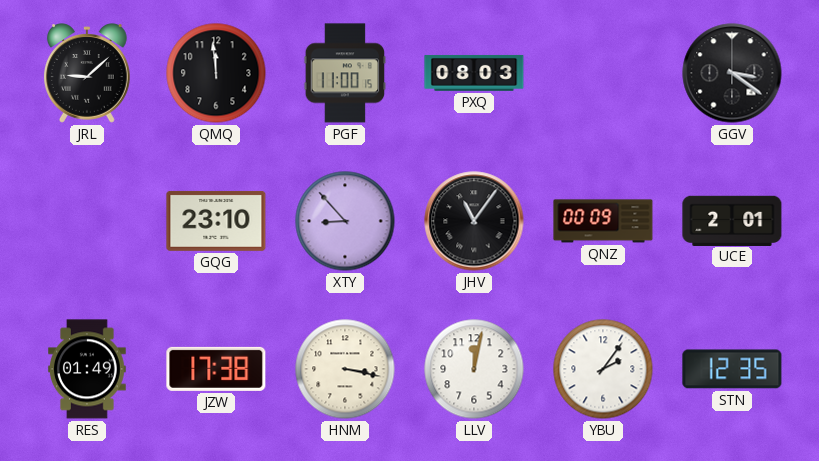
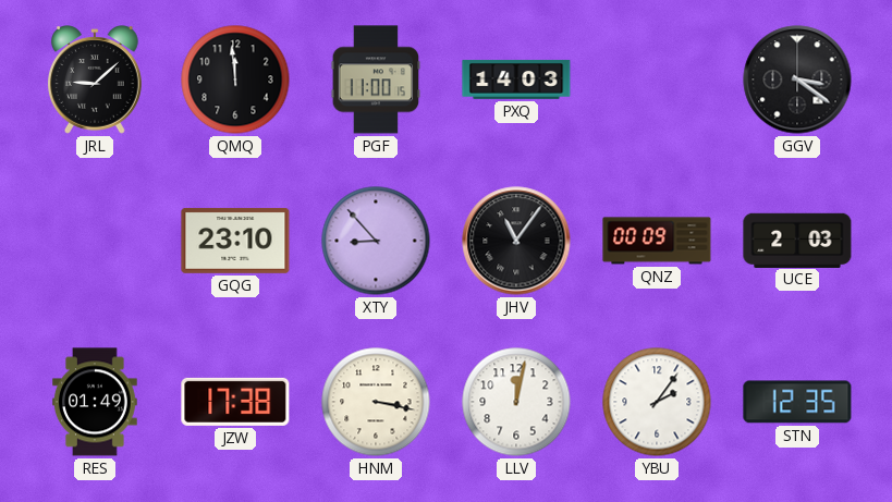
PXQ: 08:03 -> 14:03 (516, 79)
UCE: 2:01 -> 2:03 (797, 240)
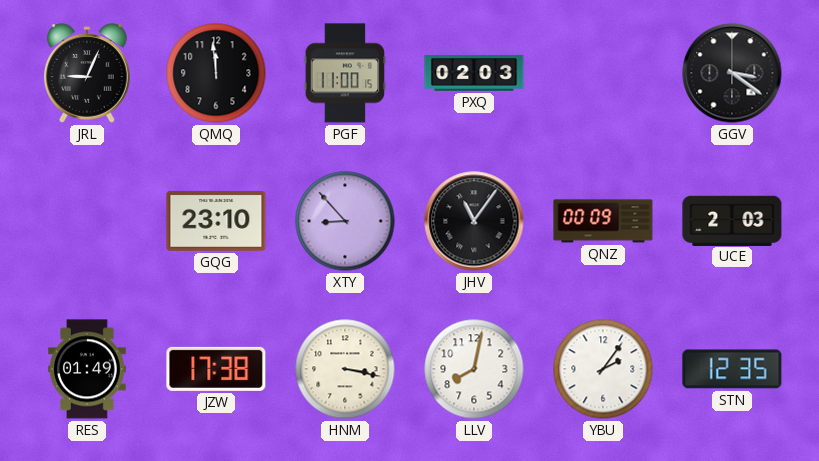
JRL: 9:08 -> 9:04 (87, 73)
PXQ: 14:03 -> 02:03 (474, 73)
LLV: 12:02 -> 8:02 (474, 369)
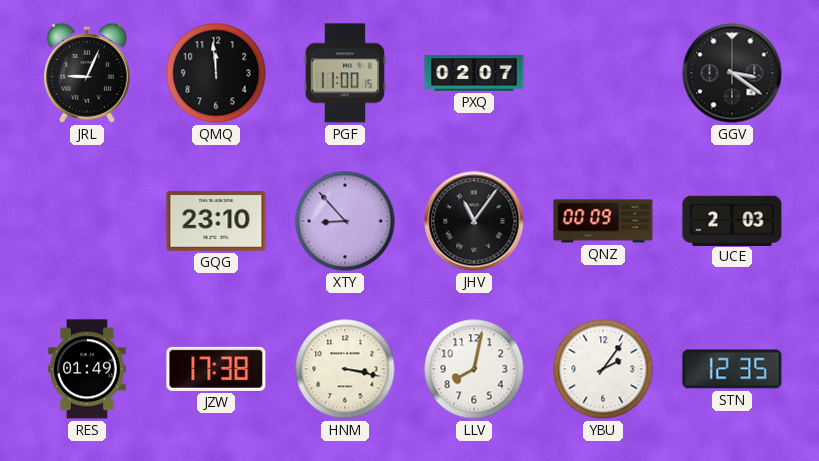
PXQ: 02:03 -> 02:07 (474, 73)
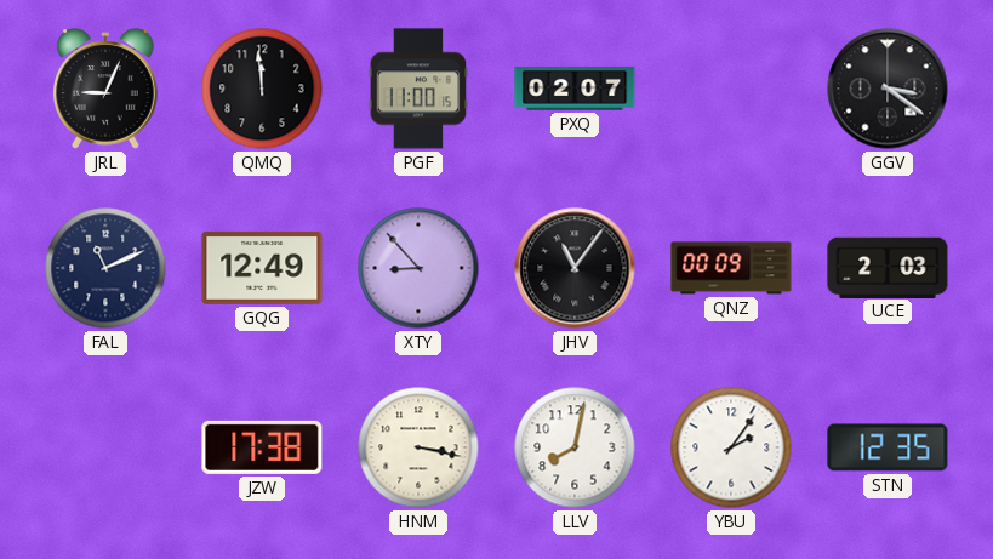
FAL: none -> 11:11 (105, 268)
GQG: 23:10 -> 12:49 (262, 268)
RES: 01:49 -> none (88, 369)
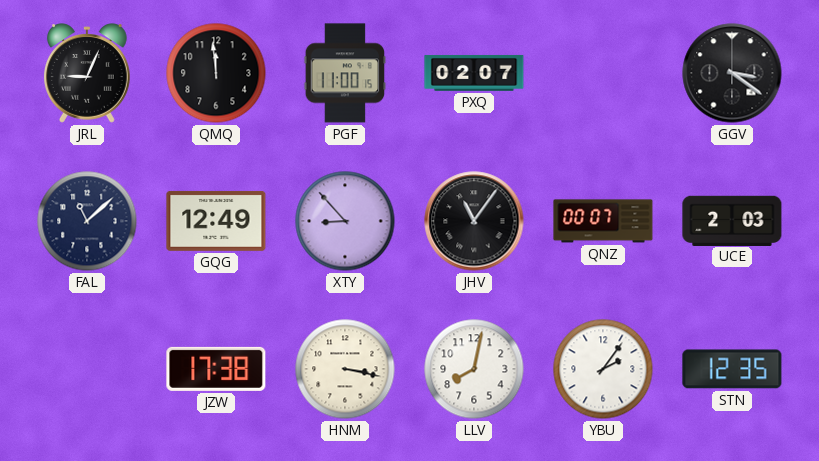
FAL: 11:11 -> 11:08 (87, 221)
QNZ: 00:09 -> 00:07 (603, 221)
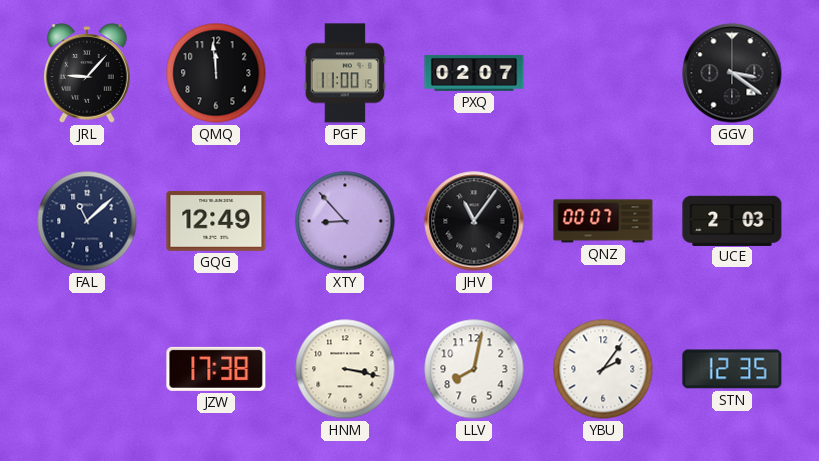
JRL: 9:04 -> 9:07 (87, 73)
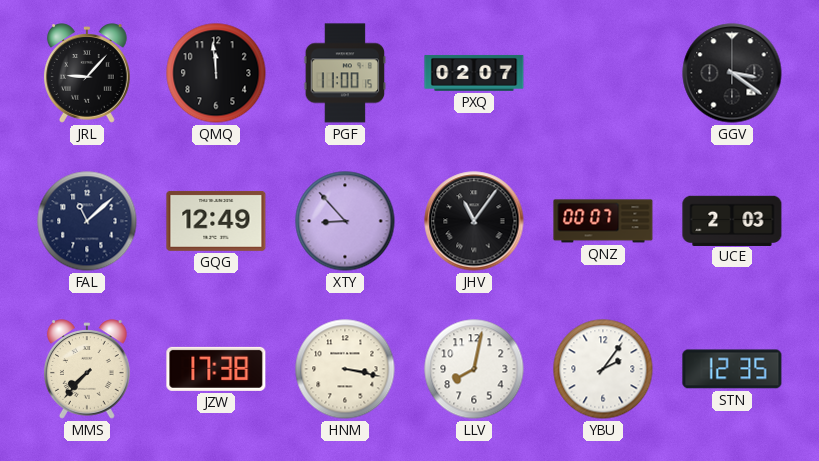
MMS: none -> 7:37 (87, 369)
